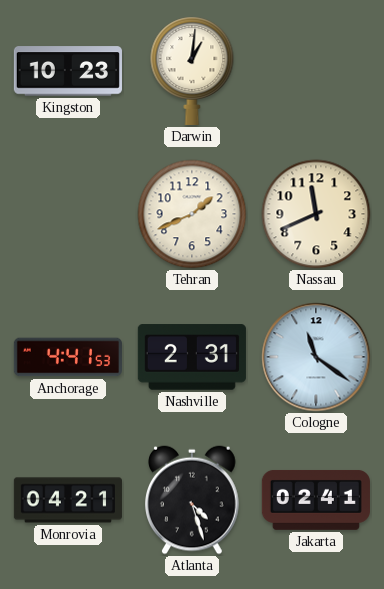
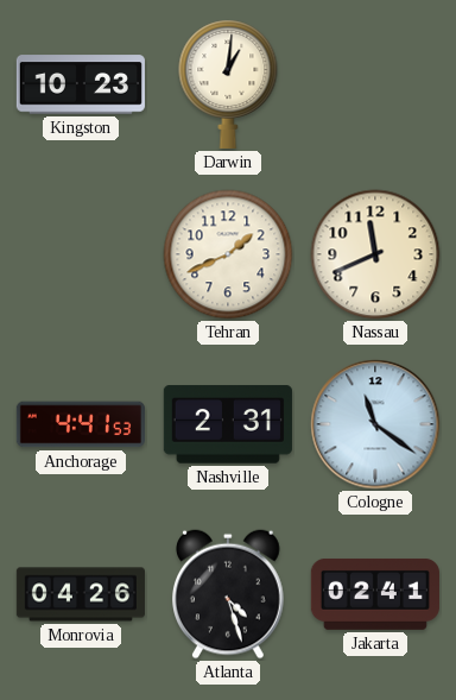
Monrovia: 04:21 -> 04:26 (81, 594)
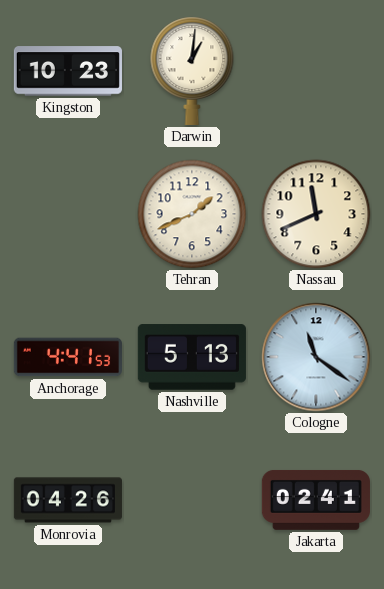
Nashville: 2:31 -> 5:13 (192, 357)
Atlanta: 4:27 -> none (229, 594)
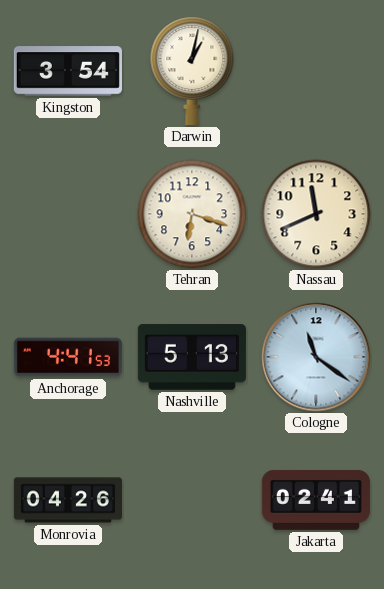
Kingston: 10:23 -> 3:54 (68, 71)
Darwin: 1:01 -> 1:02 (192, 71)
Tehran: 1:41 -> 6:18 (192, 214)
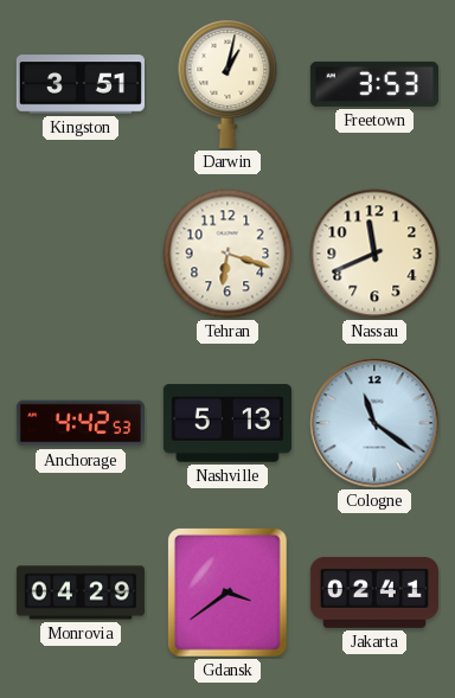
Kingston: 3:54 -> 3:51 (81, 84)
Freetown: none -> 3:53 (374, 84)
Anchorage: 4:41 -> 4:42 (81, 423)
Monrovia: 04:26 -> 04:29 (81, 593)
Gdansk: none -> 3:39 (227, 594)
